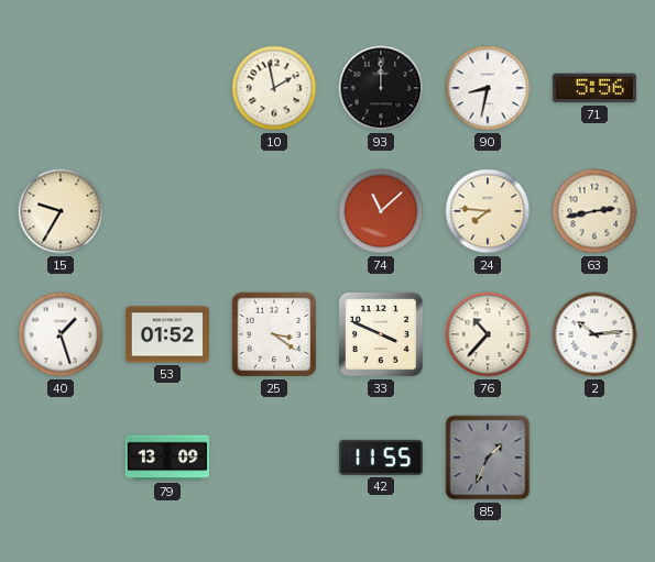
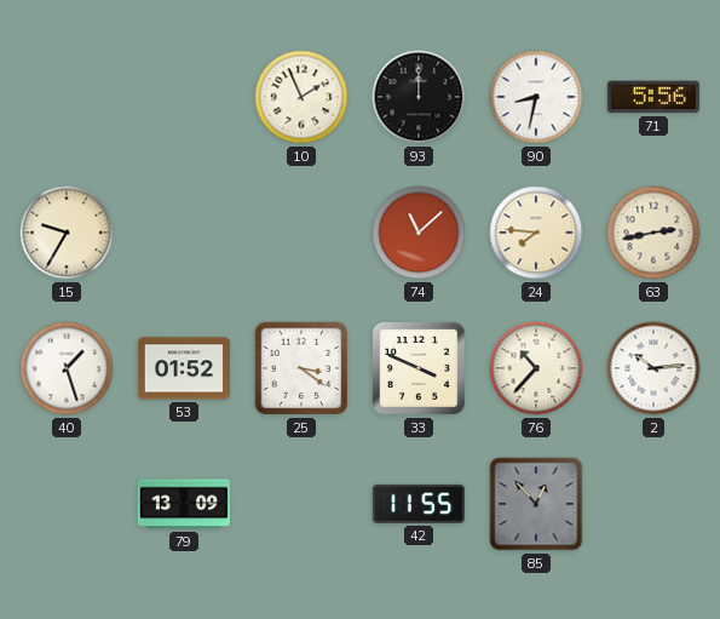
10: 1:58 -> 1:56 (301, 97)
85: 1:34 -> 12:53 (536, 504)
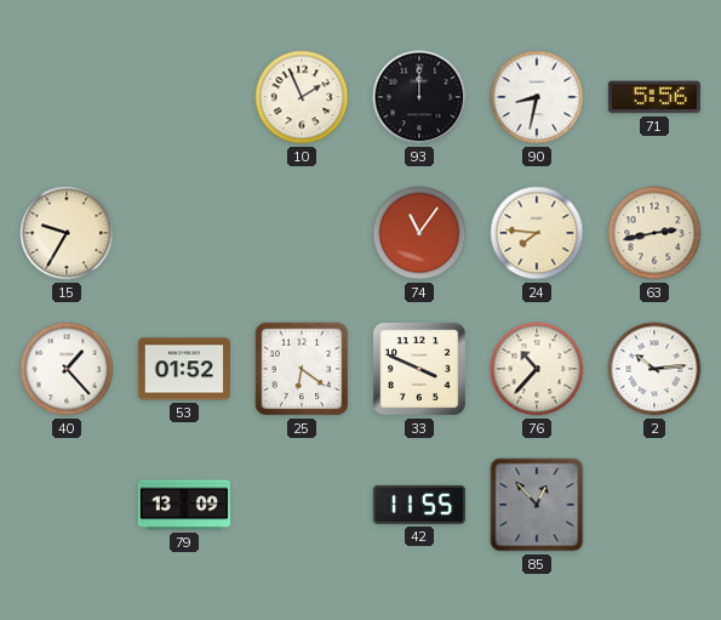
74: 11:08 -> 11:06 (419, 233)
40: 1:27 -> 1:23 (67, 369)
25: 3:21 -> 6:21 (302, 369)
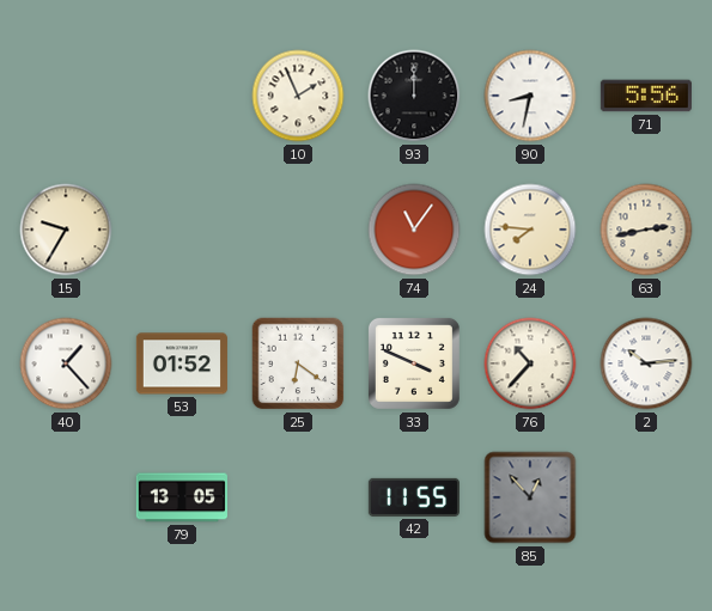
79: 13:09 -> 13:05 (182, 497)
